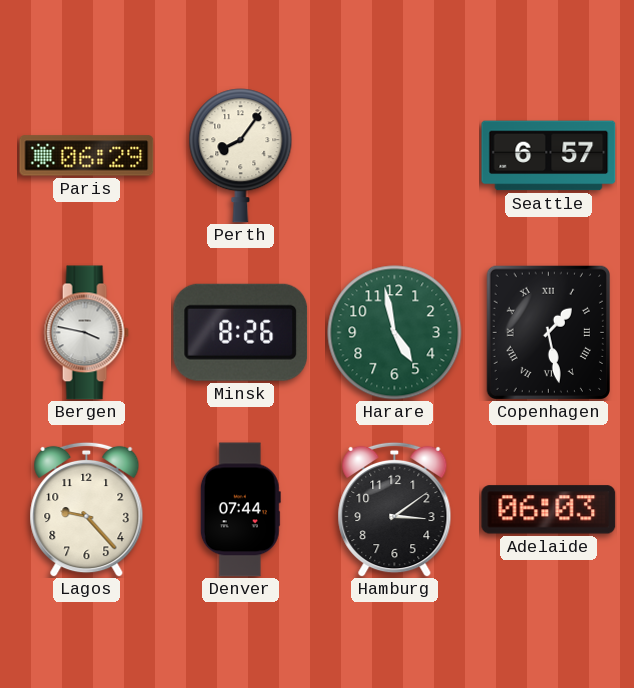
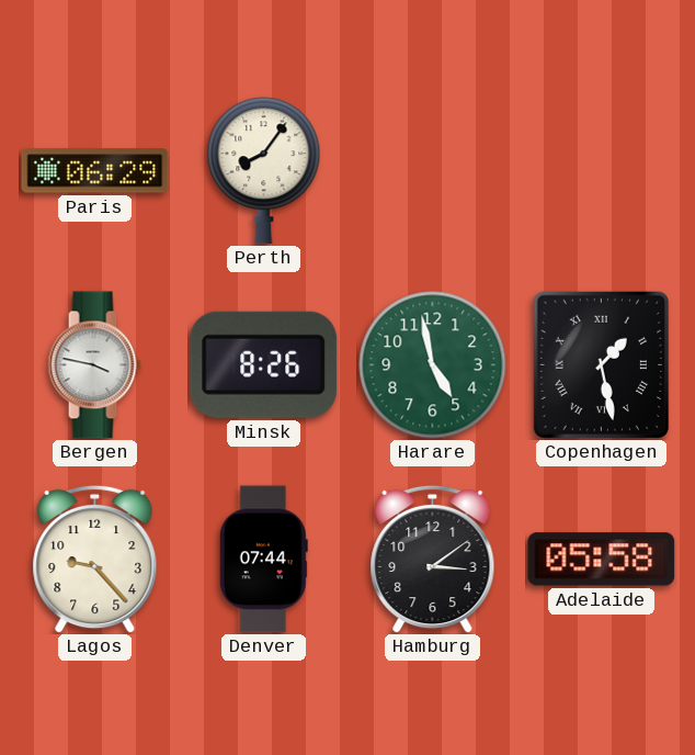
Seattle: 6:57 -> none (549, 156)
Adelaide: 06:03 -> 05:58 (602, 560)
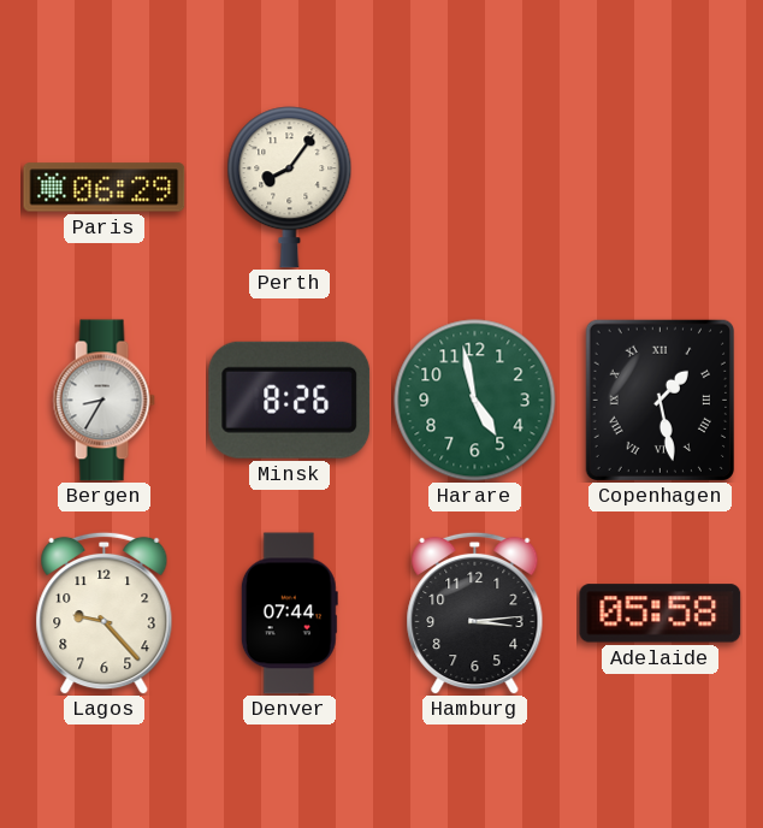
Bergen: 3:47 -> 8:35 (103, 401)
Hamburg: 3:09 -> 3:14 (475, 613)
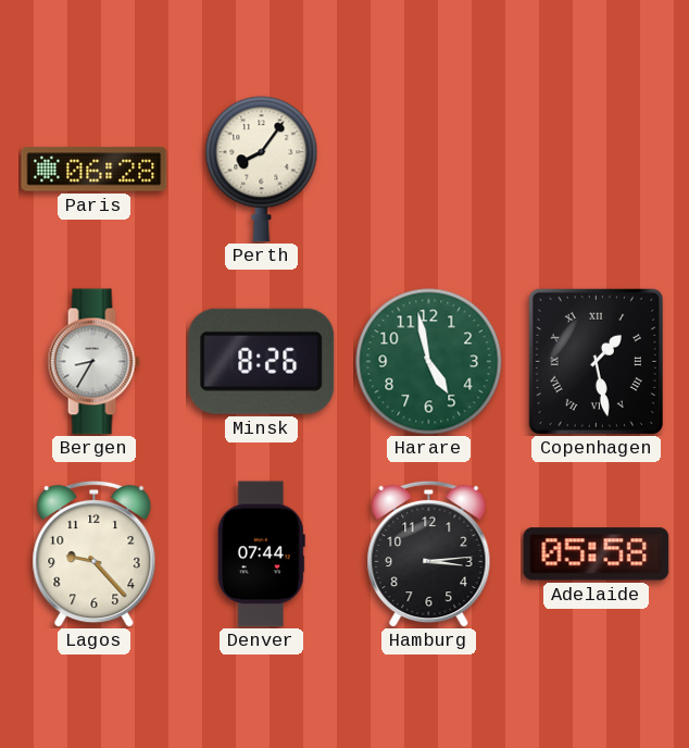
Paris: 06:29 -> 06:28 (95, 170)
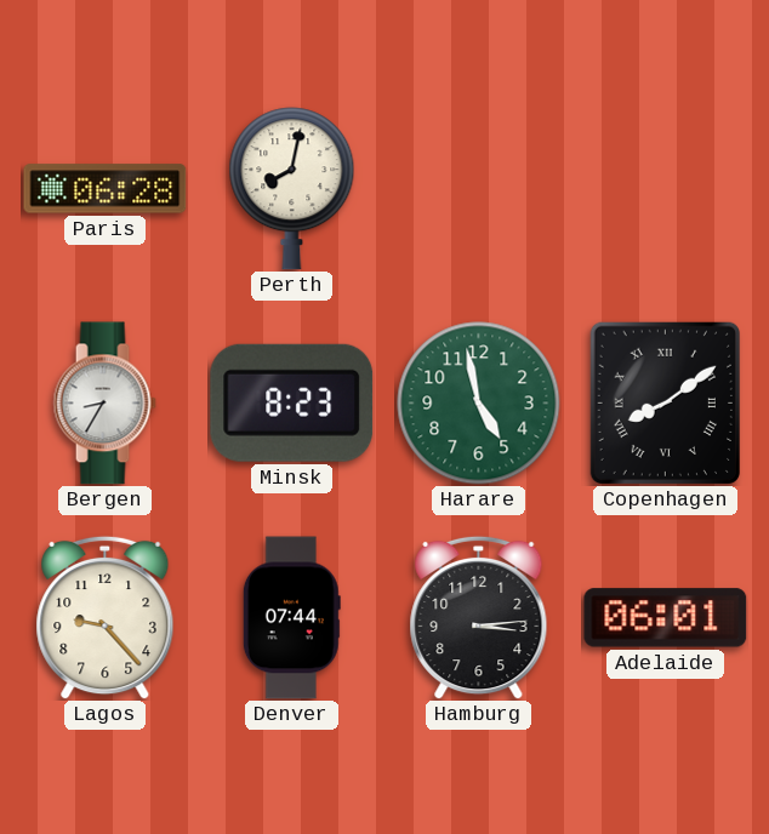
Perth: 8:06 -> 8:02 (292, 189)
Minsk: 8:26 -> 8:23 (292, 402)
Copenhagen: 1:28 -> 8:09 (665, 402)
Adelaide: 05:58 -> 06:01 (666, 618)
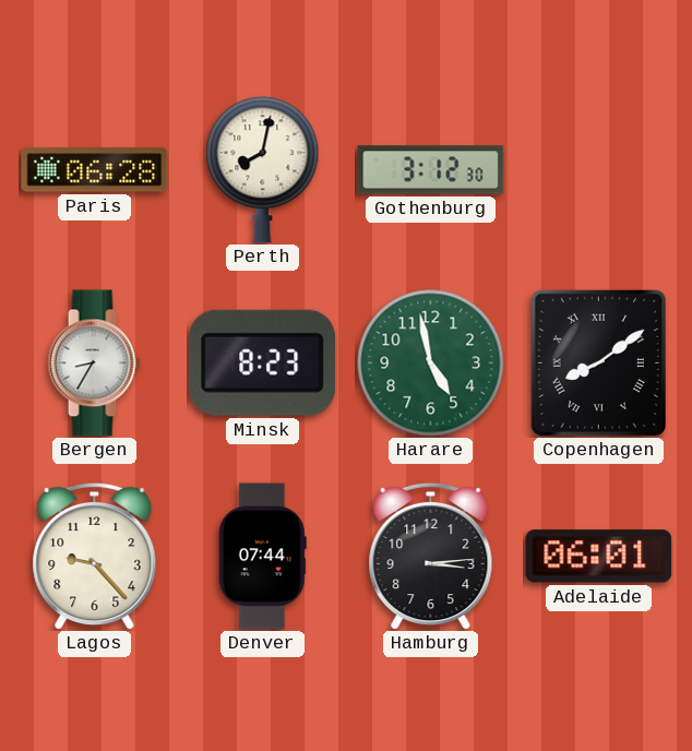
Gothenburg: none -> 3:12 (431, 170)
